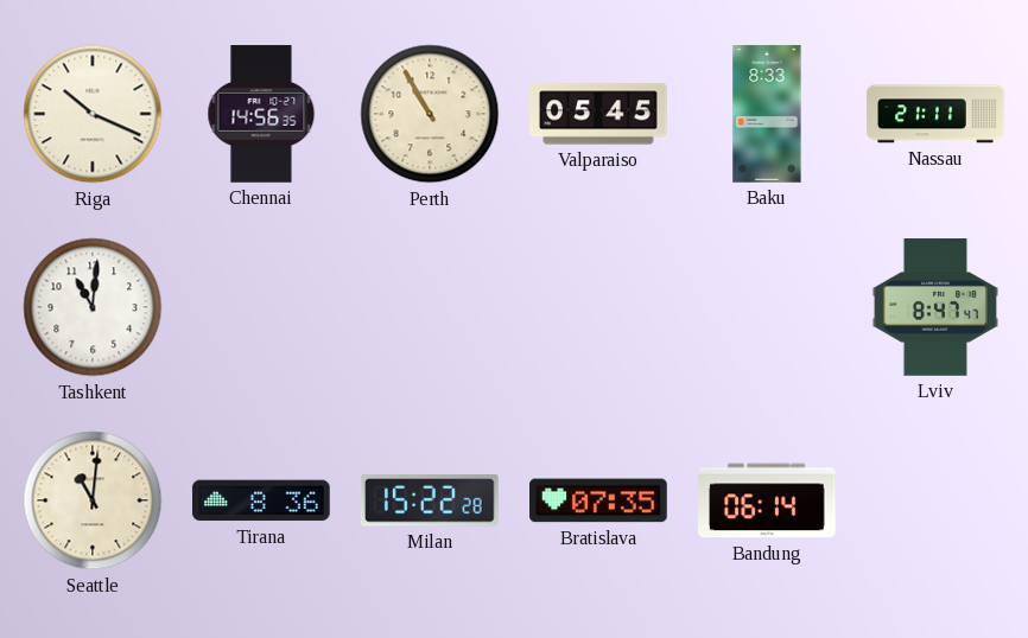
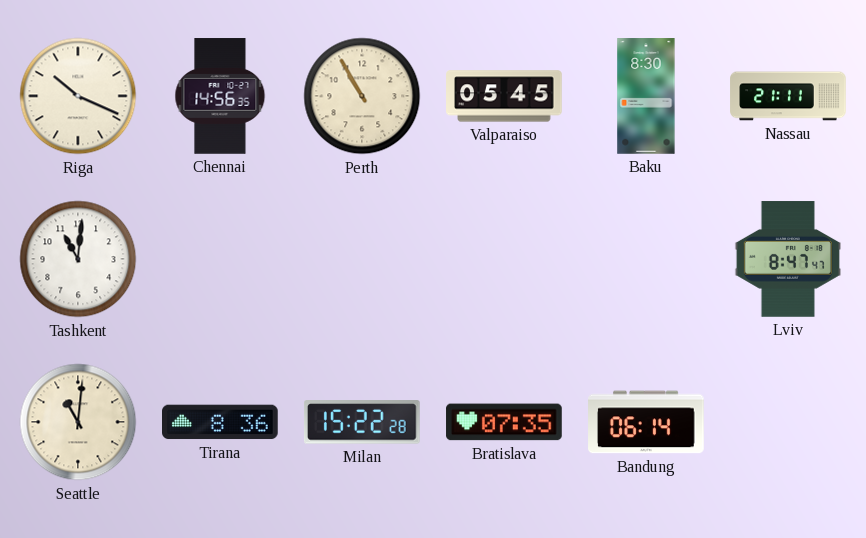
Baku: 8:33 -> 8:30 (646, 96)
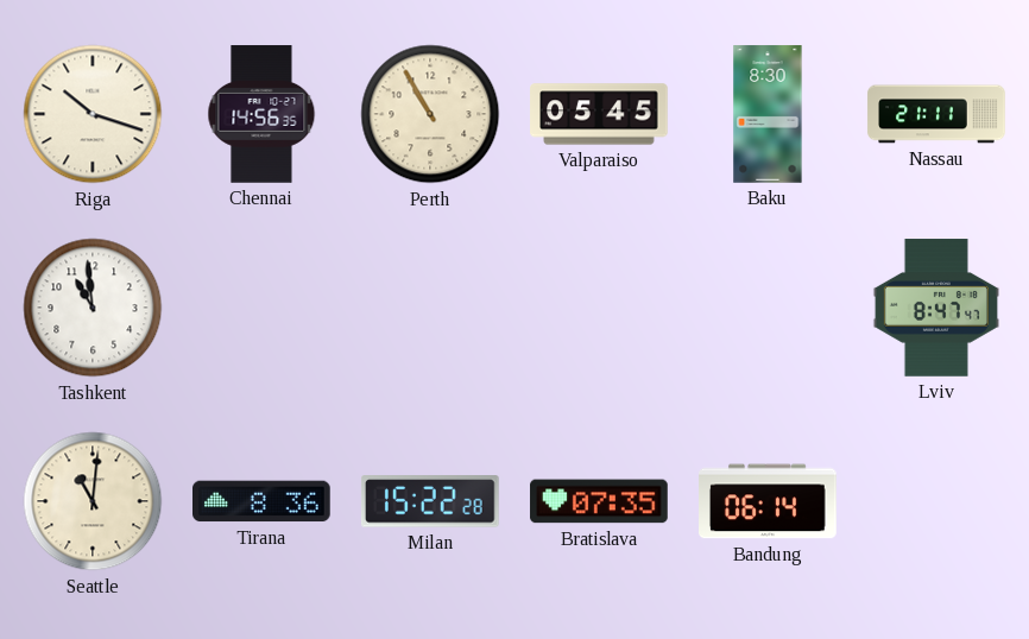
Riga: 10:19 -> 10:18 (93, 114)
Tashkent: 11:01 -> 10:59 (93, 308)
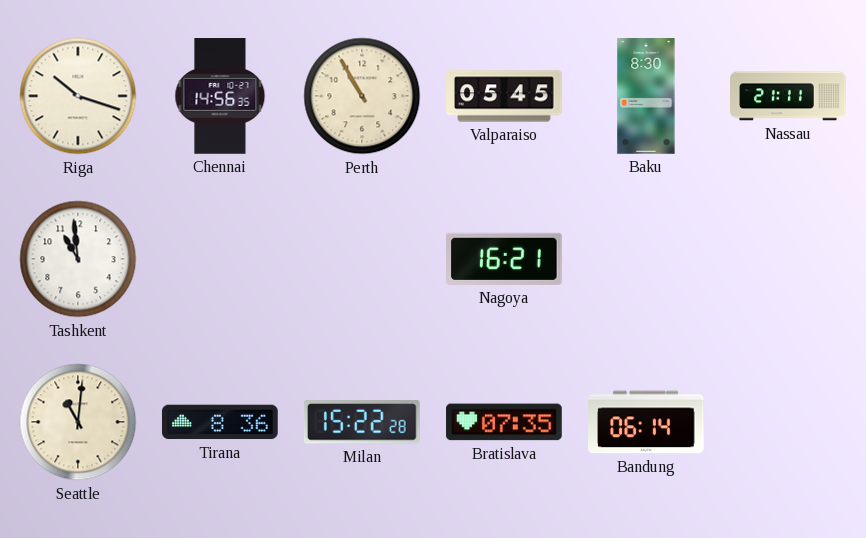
Nagoya: none -> 16:21 (505, 259)
Lviv: 8:47 -> none (936, 308)
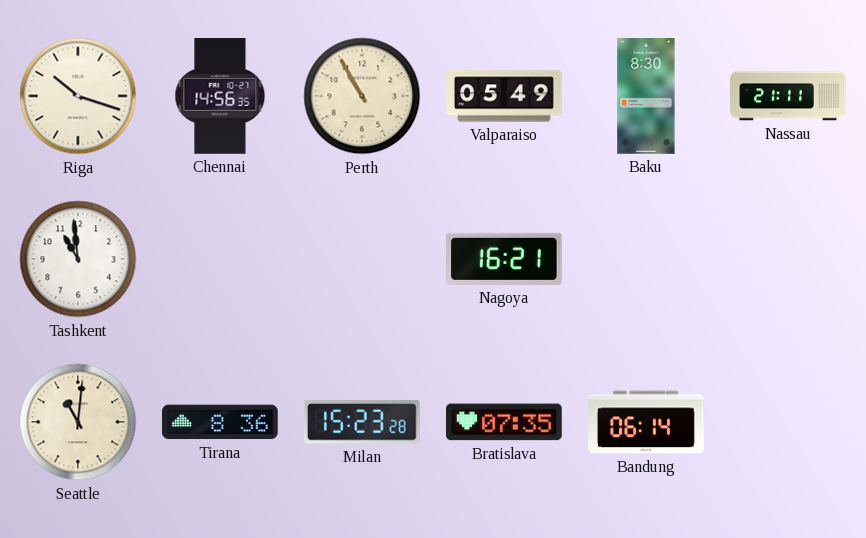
Valparaiso: 05:45 -> 05:49 (504, 96)
Milan: 15:22 -> 15:23 (362, 422)
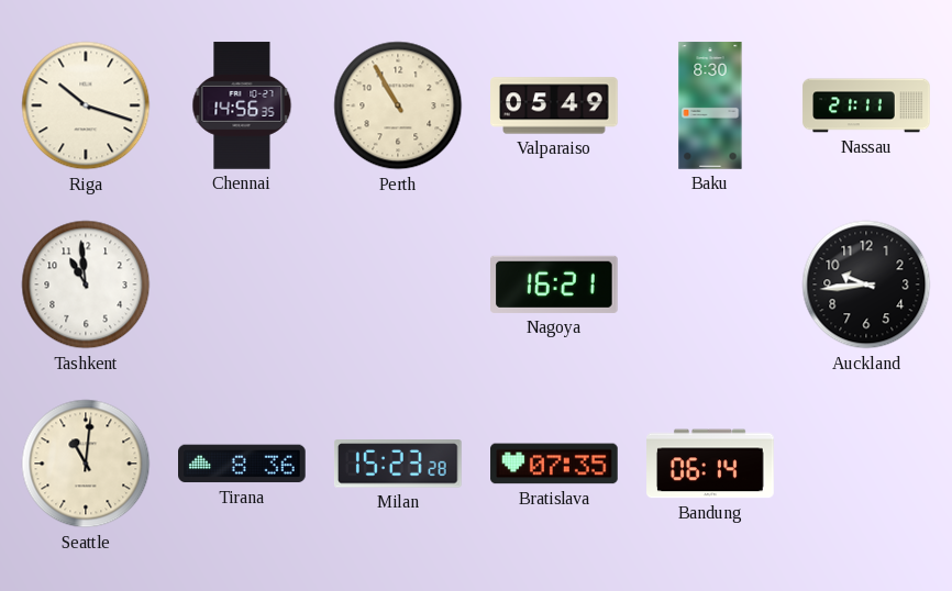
Auckland: none -> 9:44 (866, 285)
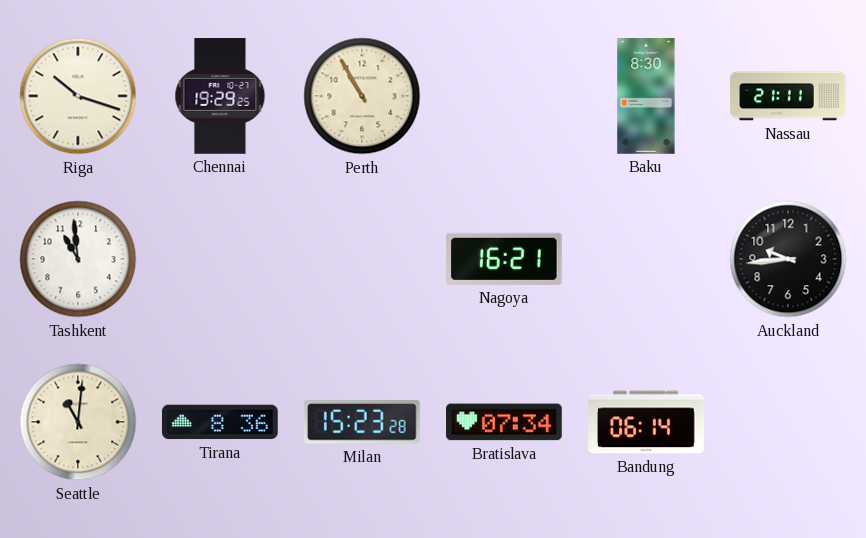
Chennai: 14:56 -> 19:29 (220, 96)
Valparaiso: 05:49 -> none (554, 105)
Bratislava: 07:35 -> 07:34 (504, 422)
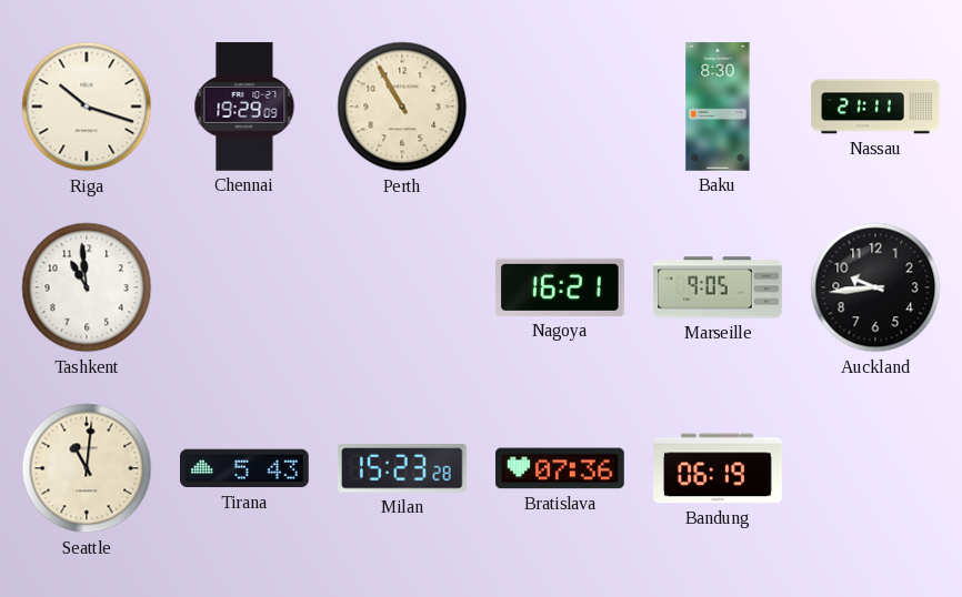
Chennai: 19:29:25 -> 19:29:09 (244, 107)
Marseille: none -> 9:05 (718, 287)
Tirana: 8:36 -> 5:43 (245, 468)
Bratislava: 07:34 -> 07:36 (560, 468)
Bandung: 06:14 -> 06:19 (718, 468)
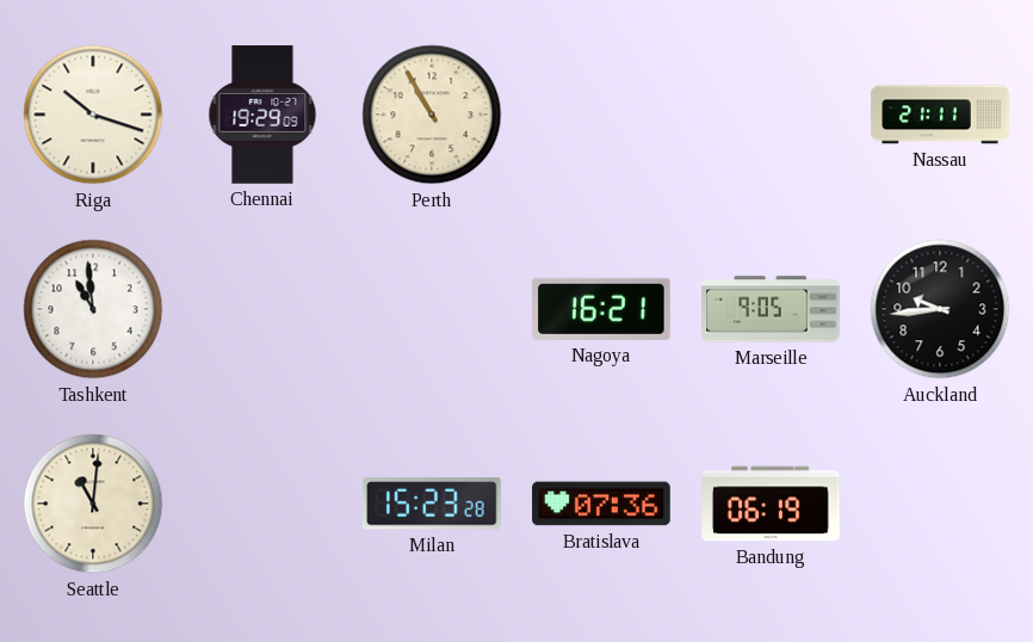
Baku: 8:30 -> none (718, 107)
Tirana: 5:43 -> none (245, 468)
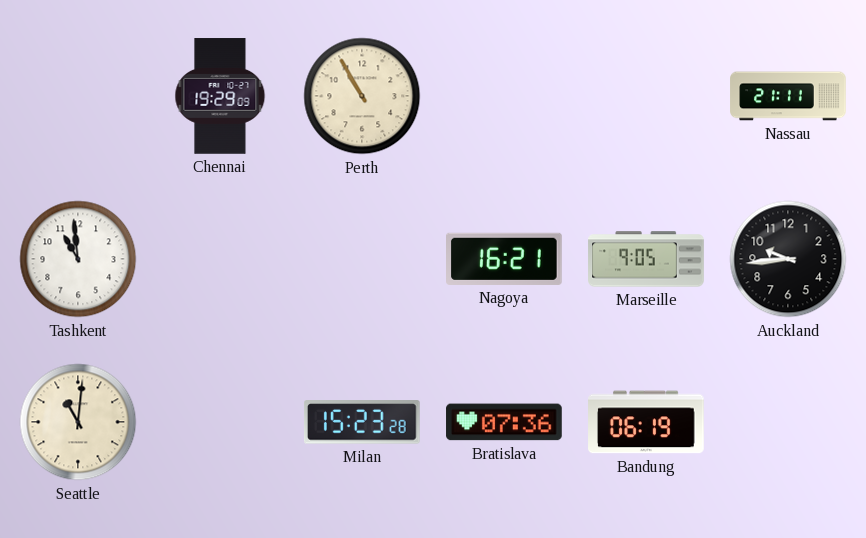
Riga: 10:18 -> none (93, 115)
